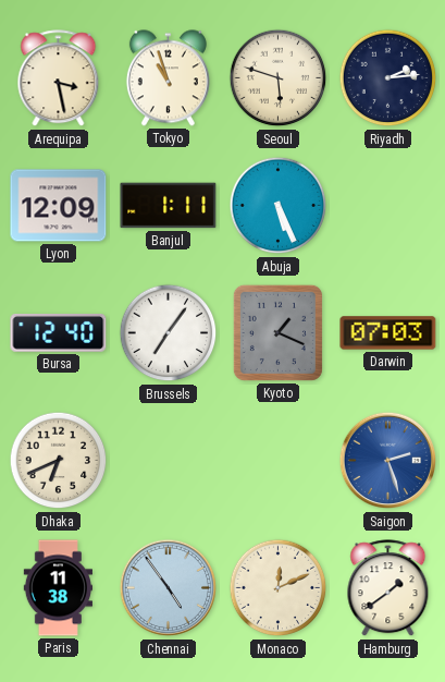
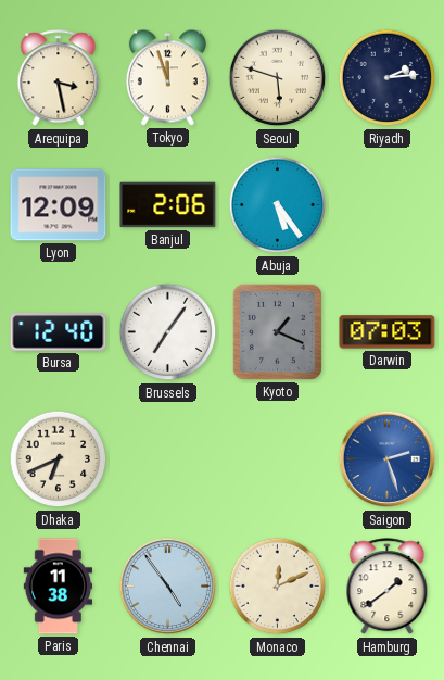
Tokyo: 10:57 -> 11:57 (167, 78)
Banjul: 1:11 -> 2:06 (168, 205)
Abuja: 5:26 -> 5:24 (278, 205)
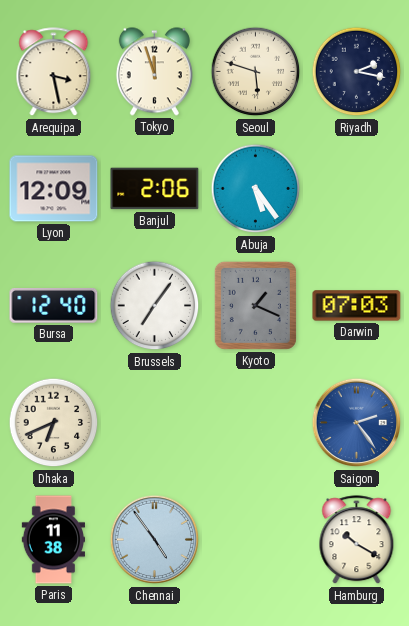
Riyadh: 2:14 -> 2:17 (357, 72)
Saigon: 2:27 -> 2:24 (357, 423)
Monaco: 12:11 -> none (278, 587)
Hamburg: 1:39 -> 10:20 (357, 540)
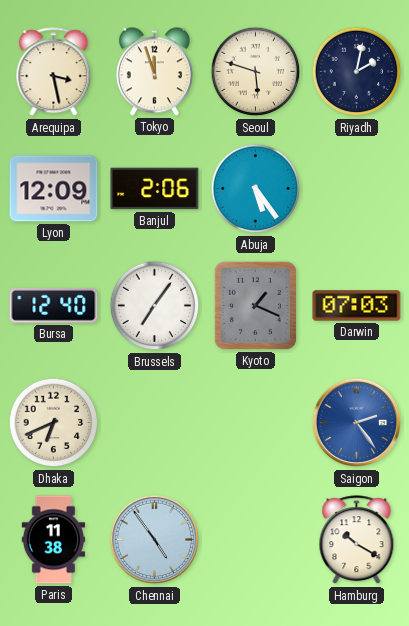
Riyadh: 2:17 -> 2:02 (357, 72)
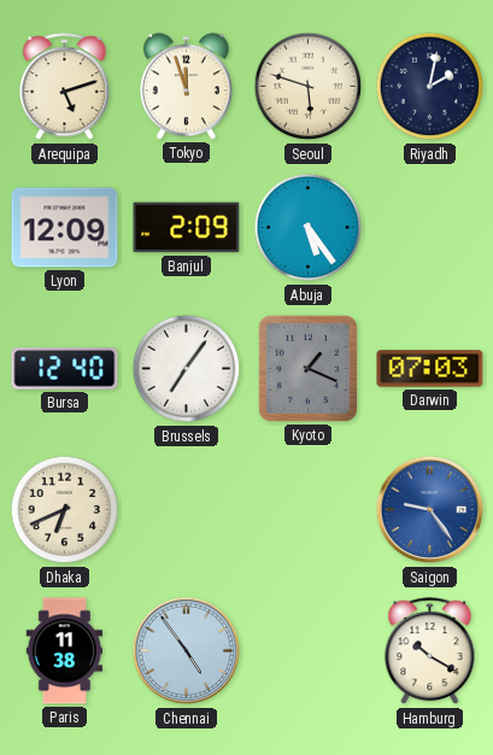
Arequipa: 3:28 -> 5:12 (65, 87)
Banjul: 2:06 -> 2:09 (187, 228)
Saigon: 2:24 -> 9:24 (430, 510)
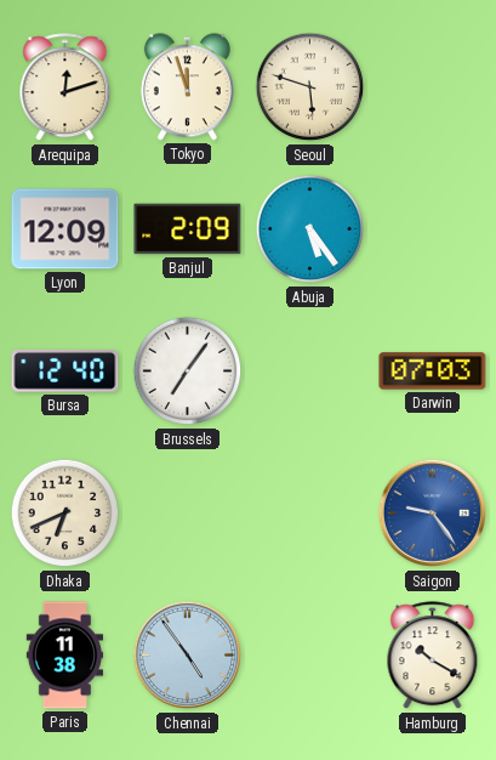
Arequipa: 5:12 -> 12:12 (65, 87)
Riyadh: 2:02 -> none (430, 87)
Kyoto: 1:19 -> none (307, 368)
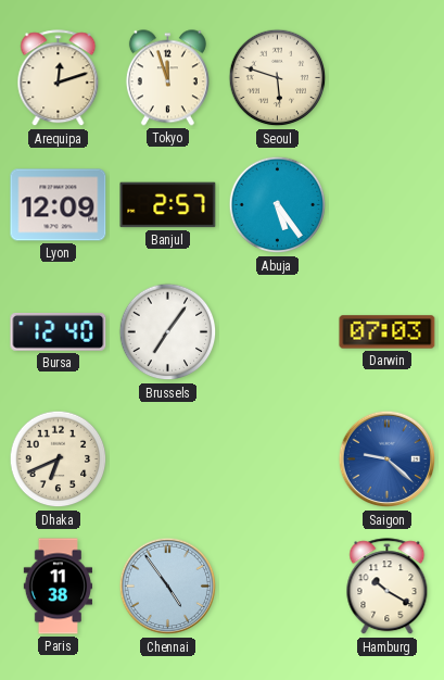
Banjul: 2:09 -> 2:57 (168, 205)
Saigon: 9:24 -> 9:22 (388, 459)
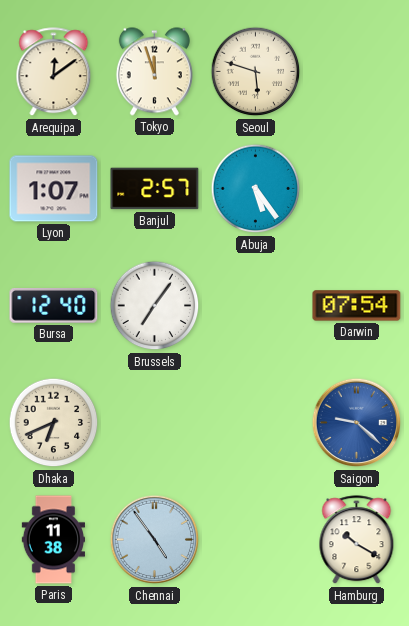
Arequipa: 12:12 -> 12:09 (54, 72)
Lyon: 12:09 -> 1:07 (54, 189)
Darwin: 07:03 -> 07:54 (357, 306)
